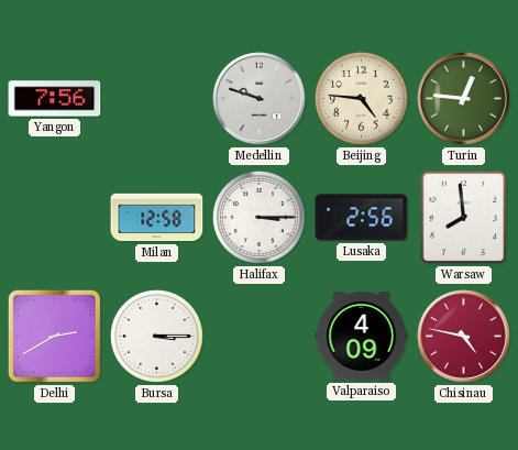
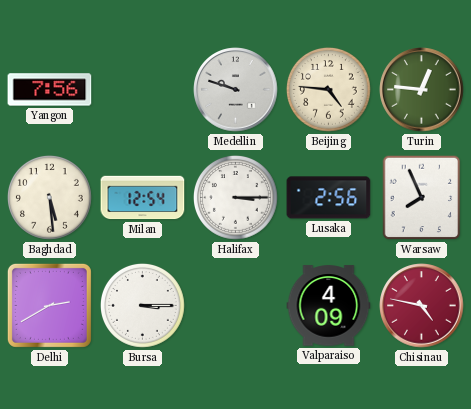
Baghdad: none -> 5:29 (50, 198)
Milan: 12:58 -> 12:54 (143, 198)
Warsaw: 7:59 -> 7:56 (422, 198)
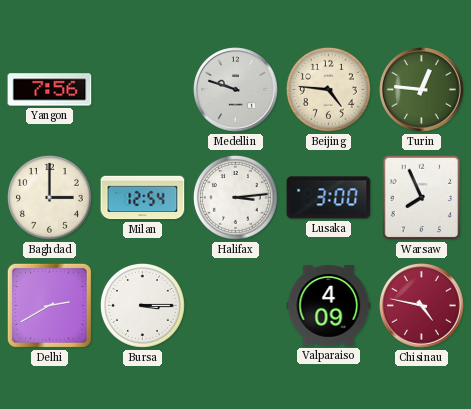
Baghdad: 5:29 -> 3:00 (50, 198)
Halifax: 3:15 -> 3:14 (236, 198)
Lusaka: 2:56 -> 3:00 (329, 198)
